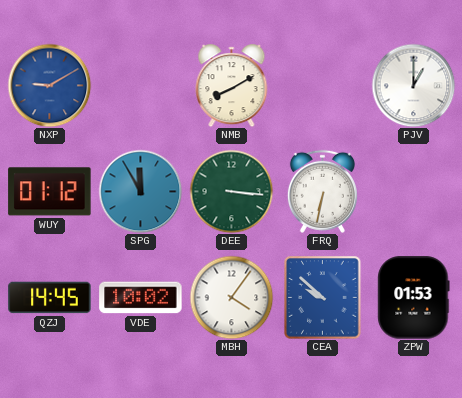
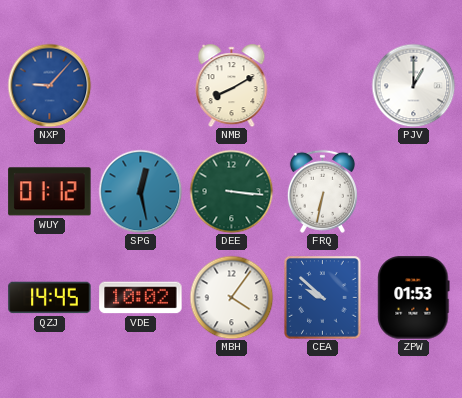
NXP: 9:10 -> 9:07 (49, 85)
SPG: 11:55 -> 12:28 (140, 191)
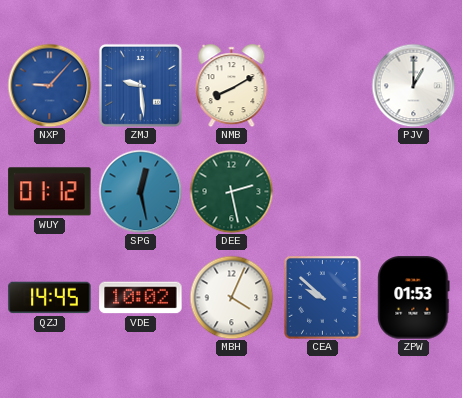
ZMJ: none -> 9:29 (140, 85)
DEE: 3:16 -> 2:28 (231, 191)
FRQ: 6:32 -> none (322, 191)
MBH: 4:06 -> 4:04 (231, 297)
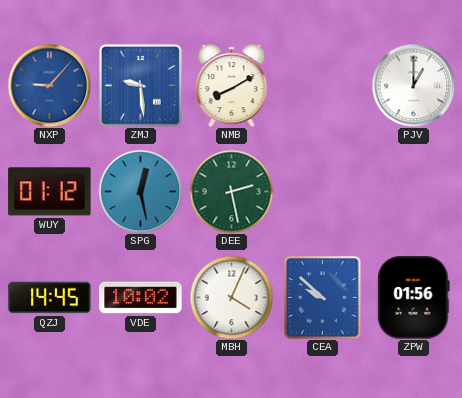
ZPW: 01:53 -> 01:56 (414, 298)
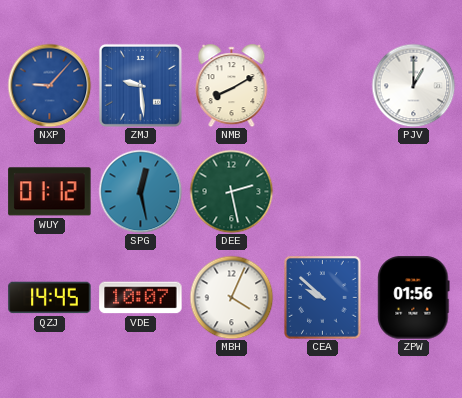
VDE: 10:02 -> 10:07 (141, 298)
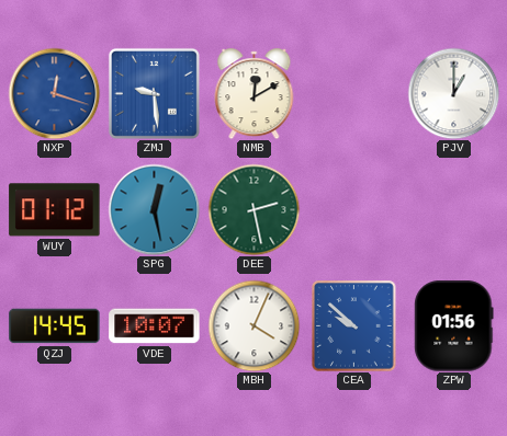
NXP: 9:07 -> 12:18 (54, 93)
NMB: 8:10 -> 12:10 (255, 94)
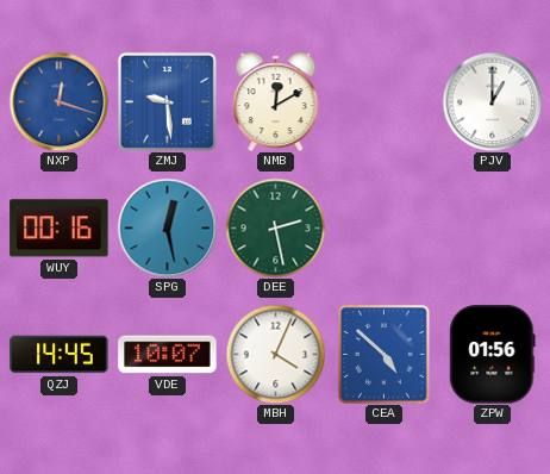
WUY: 01:12 -> 00:16 (60, 229)
CEA: 9:52 -> 4:52 (385, 355)
